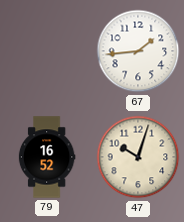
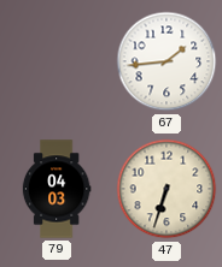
79: 16:52 -> 04:03 (57, 189)
47: 10:03 -> 6:33 (166, 189)
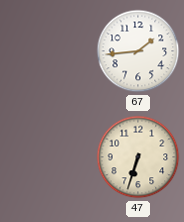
79: 04:03 -> none (57, 189)
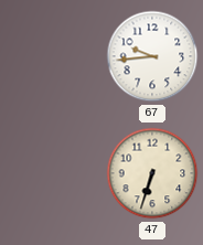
67: 1:44 -> 9:44 (152, 56)
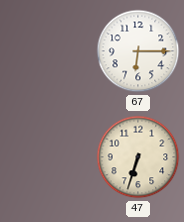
67: 9:44 -> 6:15 (138, 51)
